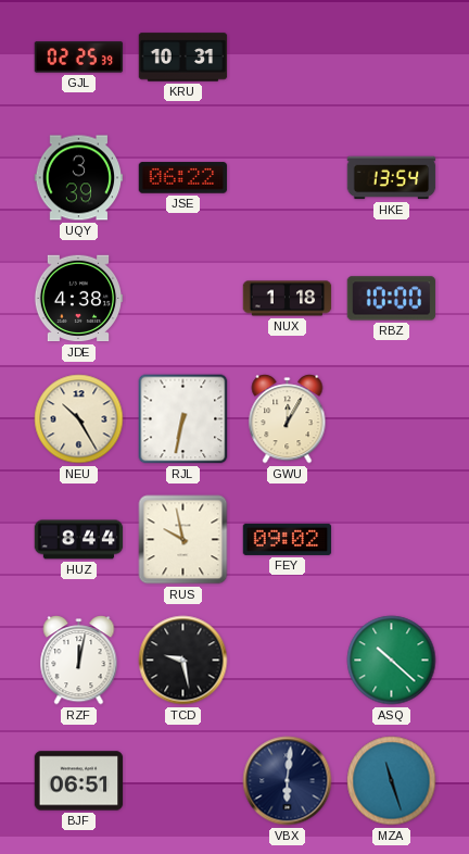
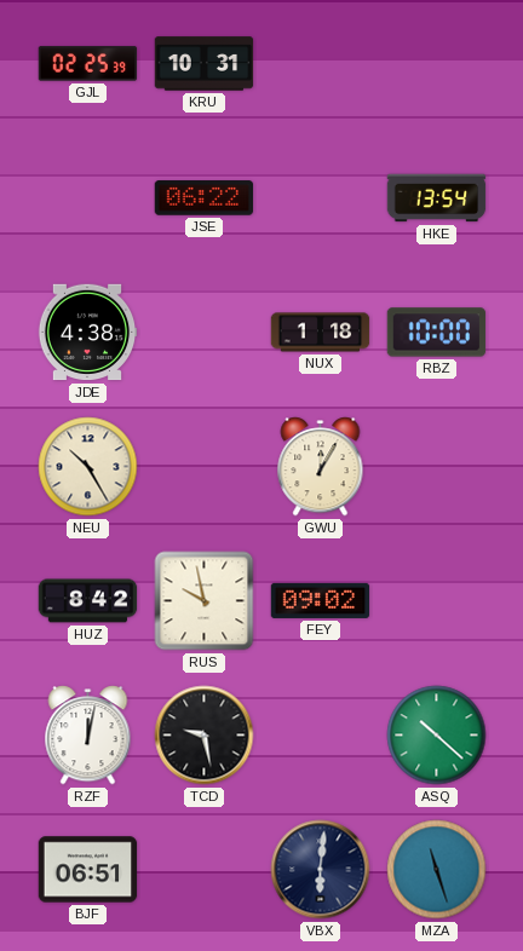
UQY: 3:39 -> none (79, 178)
RJL: 6:32 -> none (183, 419)
HUZ: 8:44 -> 8:42 (88, 601)
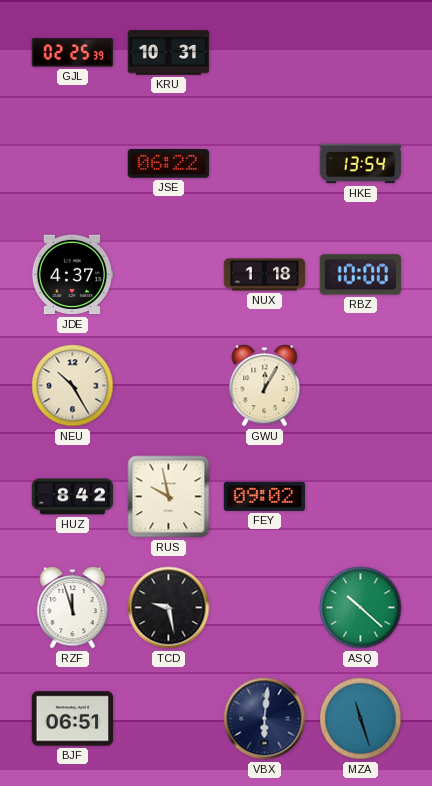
JDE: 4:38 -> 4:37 (72, 275)
RZF: 12:02 -> 11:57 (73, 608)
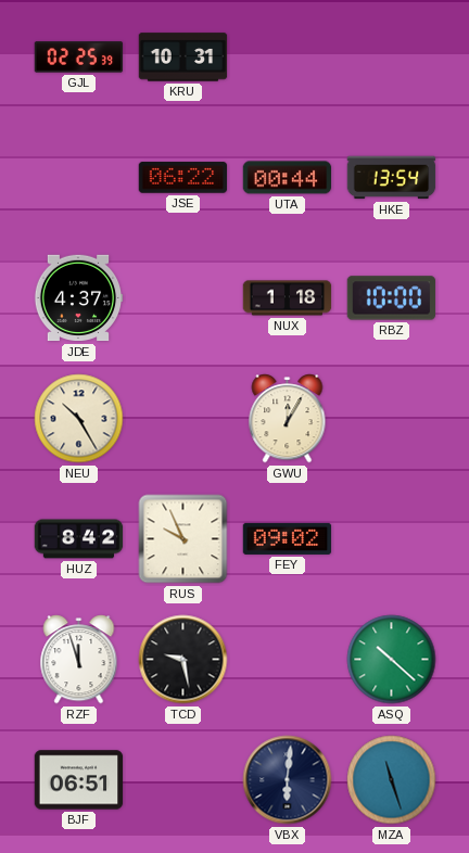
UTA: none -> 00:44 (288, 178)
RUS: 9:58 -> 9:56 (183, 539)
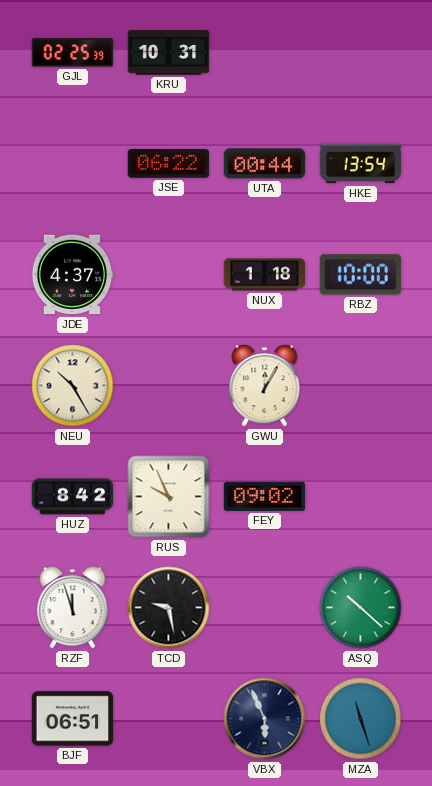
VBX: 6:01 -> 5:56 (265, 719)
